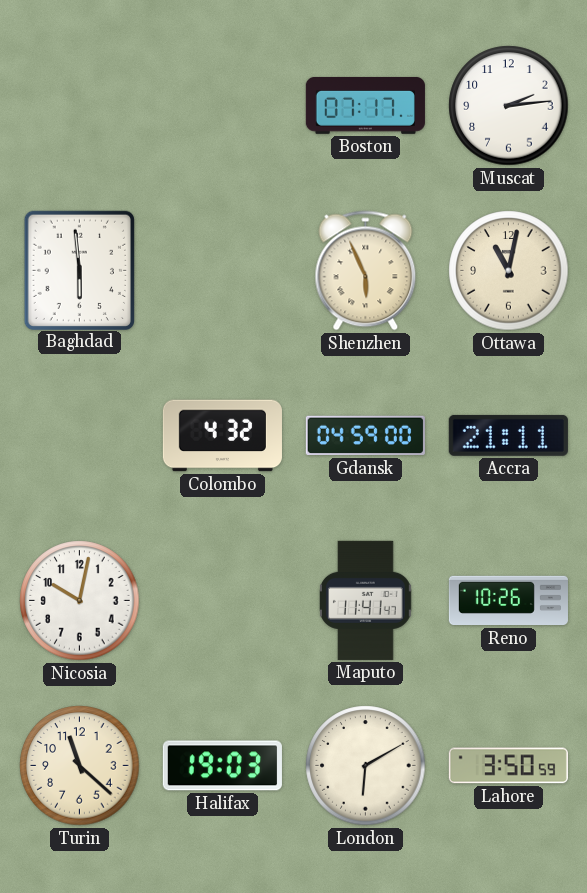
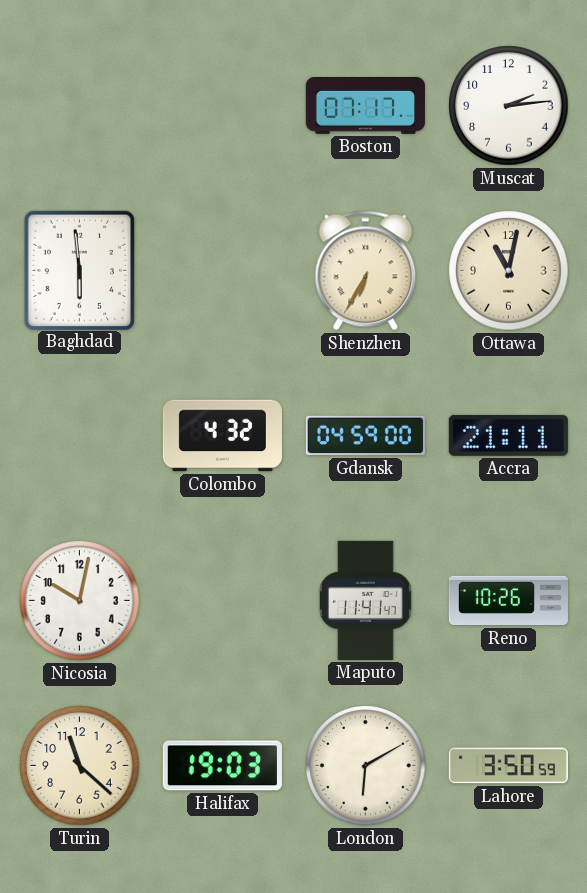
Shenzhen: 5:56 -> 6:35 (366, 271)
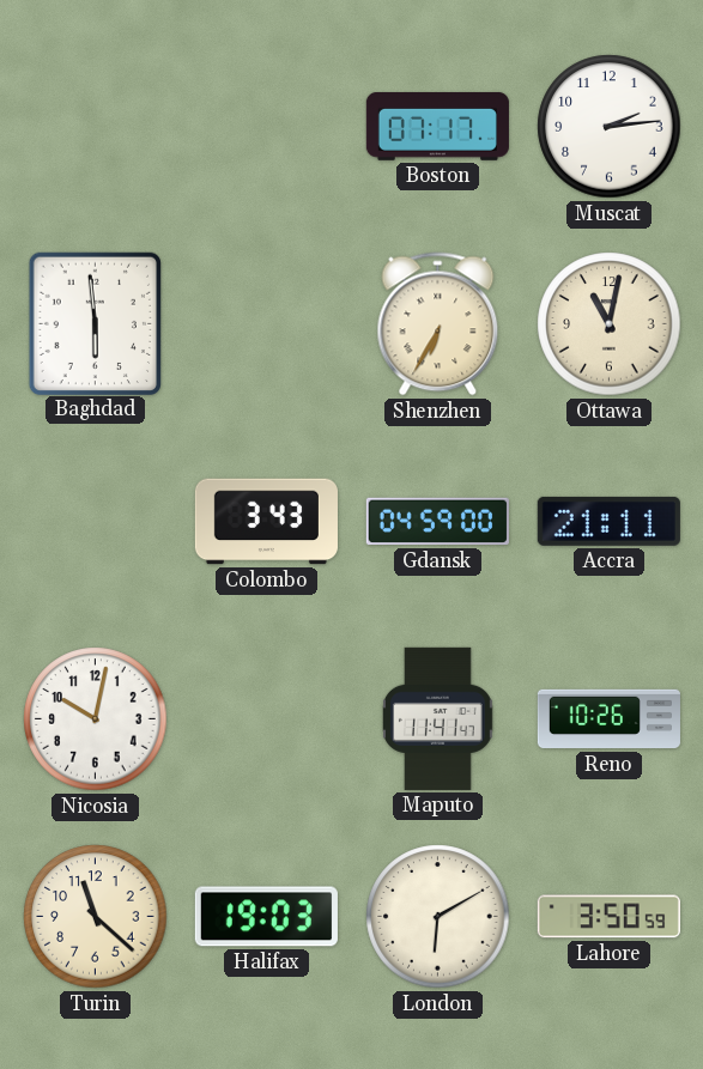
Colombo: 4:32 -> 3:43 (266, 522)
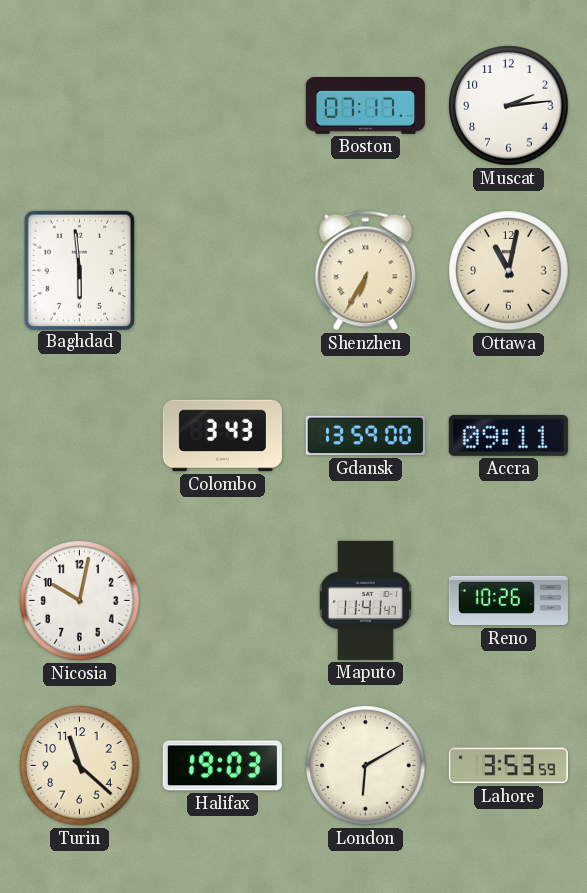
Gdansk: 04:59 -> 13:59 (365, 436)
Accra: 21:11 -> 09:11 (508, 435)
Lahore: 3:50 -> 3:53 (508, 766)
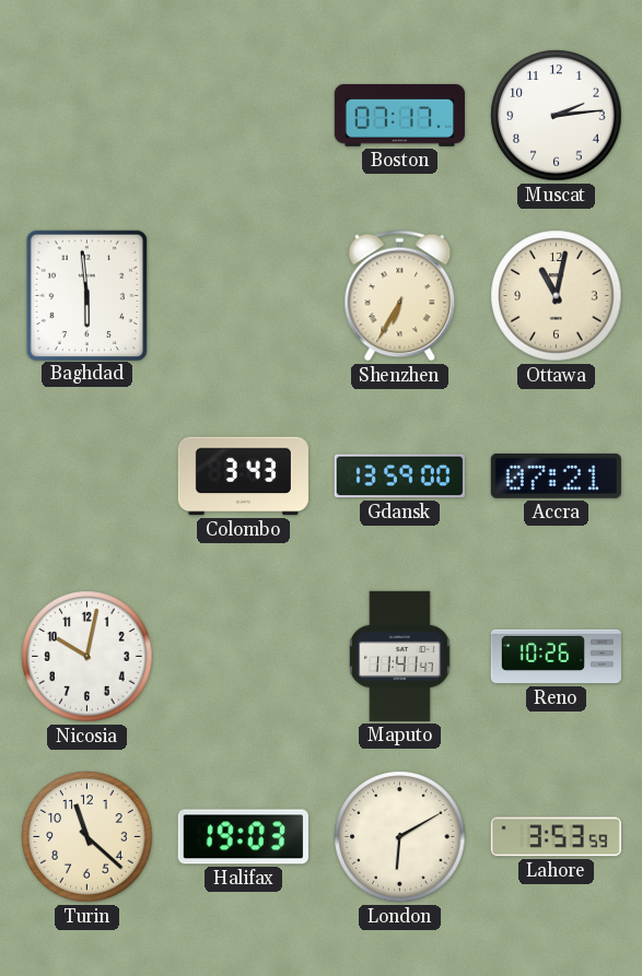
Accra: 09:11 -> 07:21 (556, 475)
